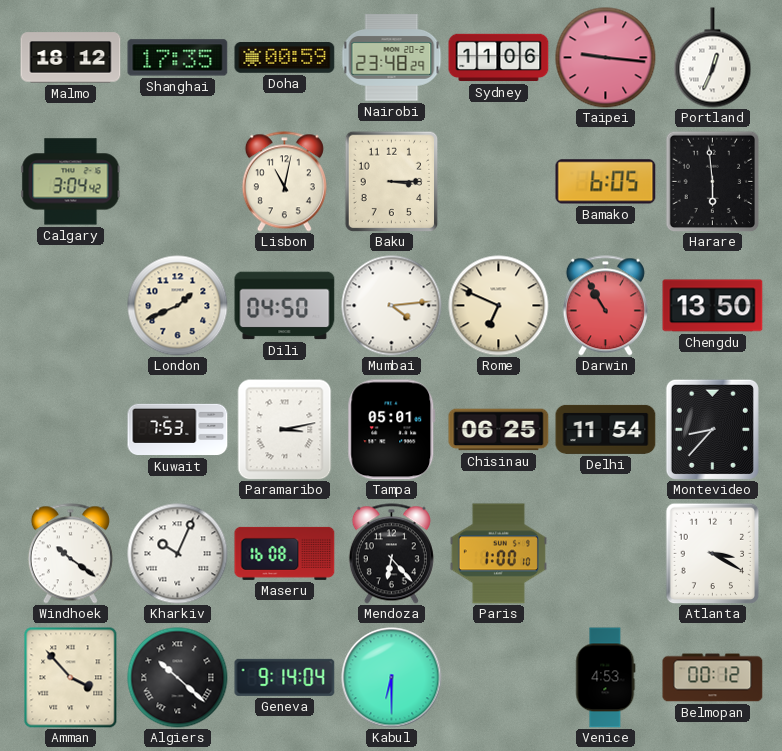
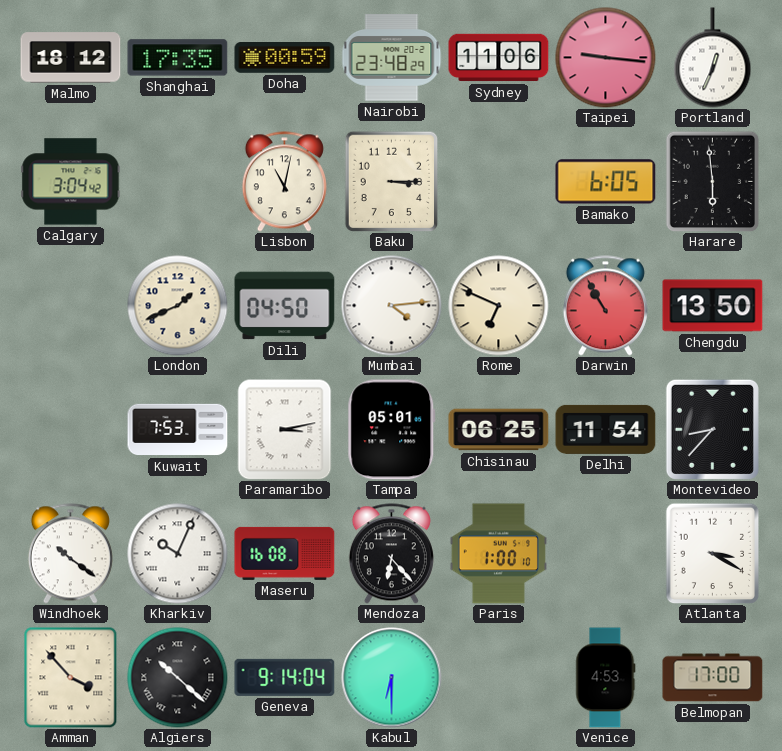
Belmopan: 00:12 -> 17:00 (713, 678)
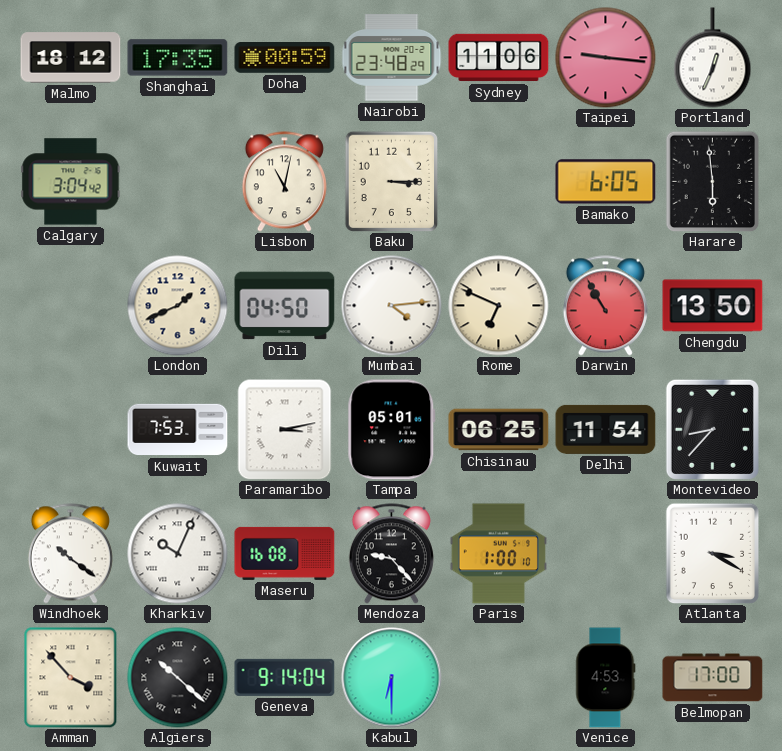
Mendoza: 6:23 -> 9:23 (391, 554)
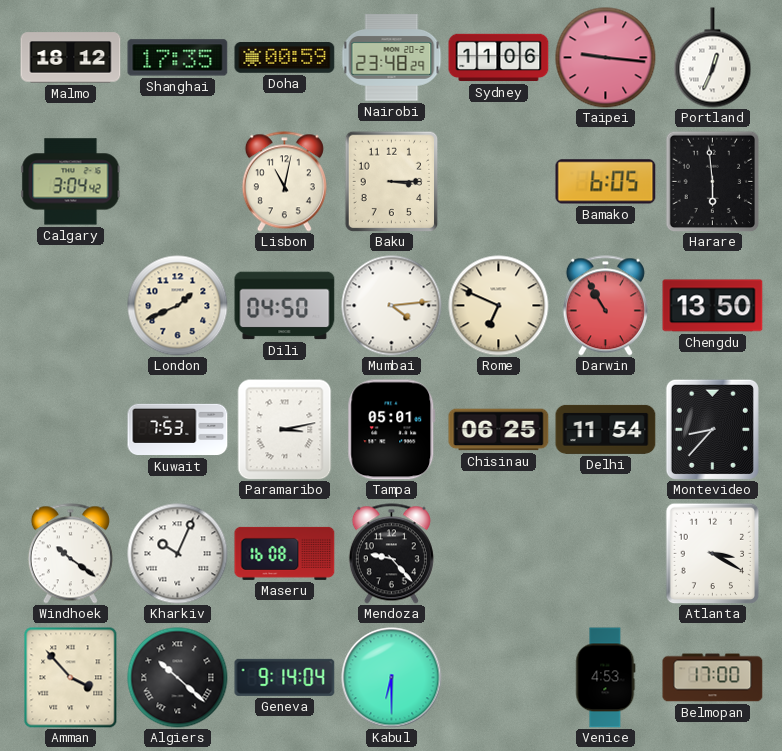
Paris: 1:00 -> none (498, 554)
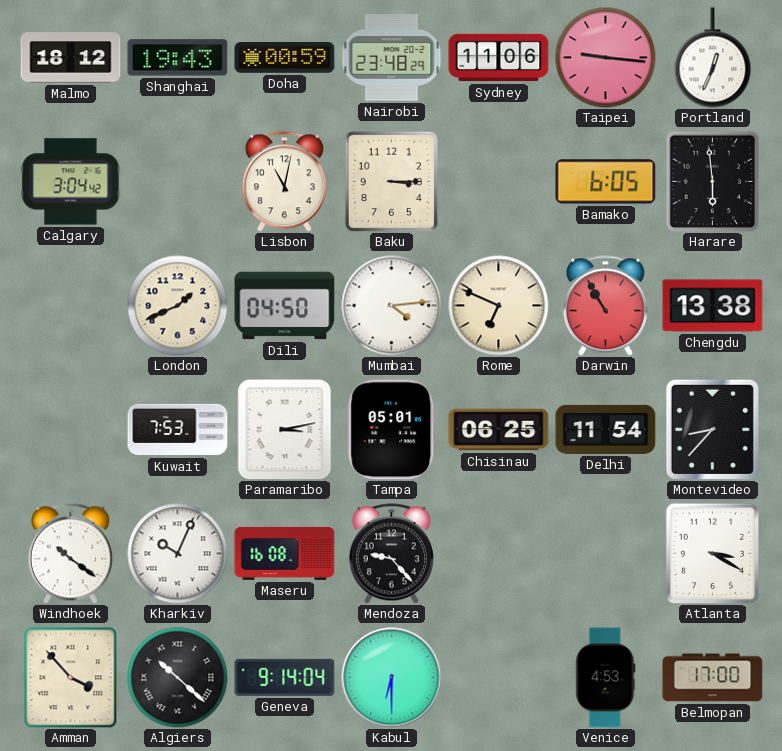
Shanghai: 17:35 -> 19:43 (178, 58)
Chengdu: 13:50 -> 13:38 (713, 306)
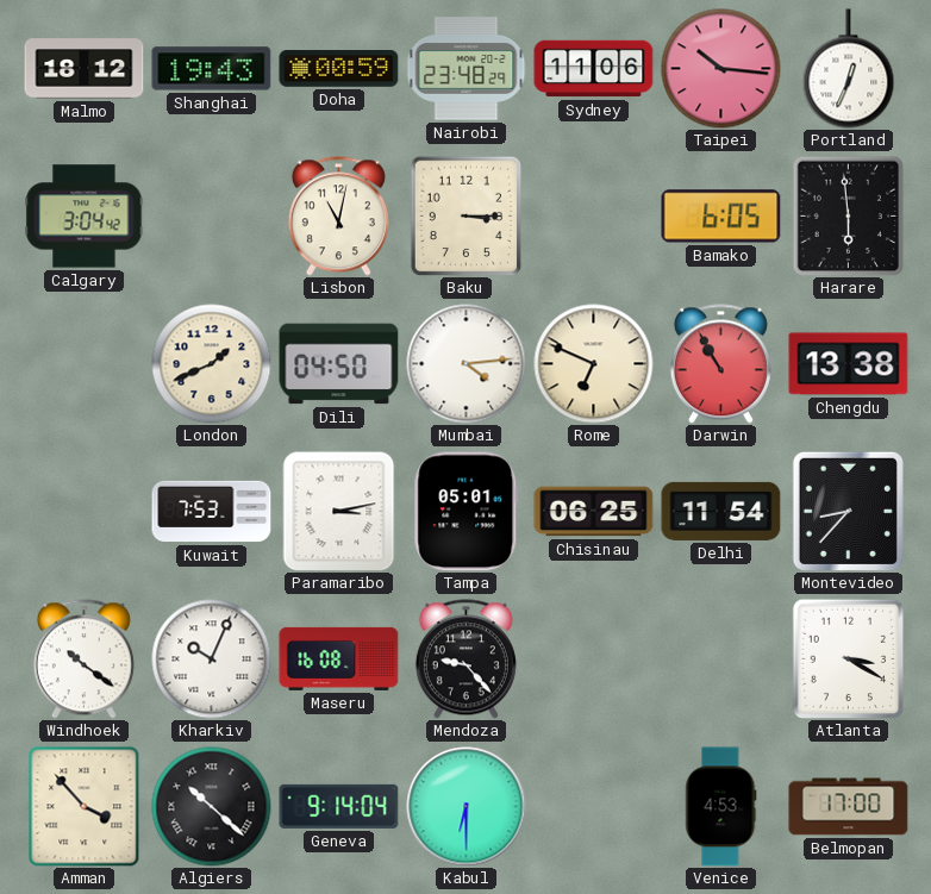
Taipei: 9:16 -> 10:16 (721, 69)
